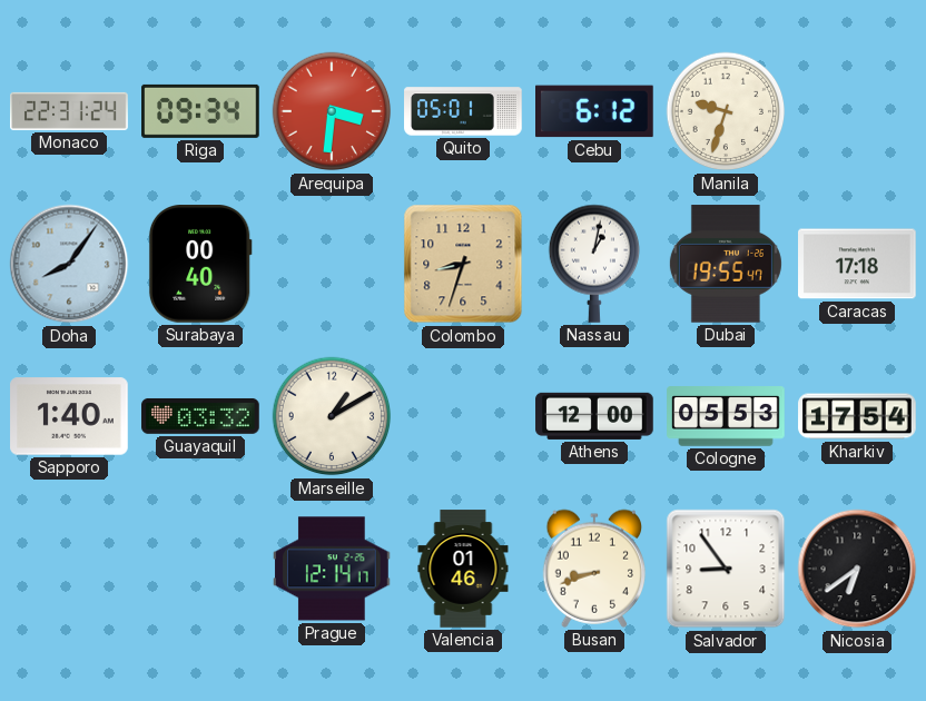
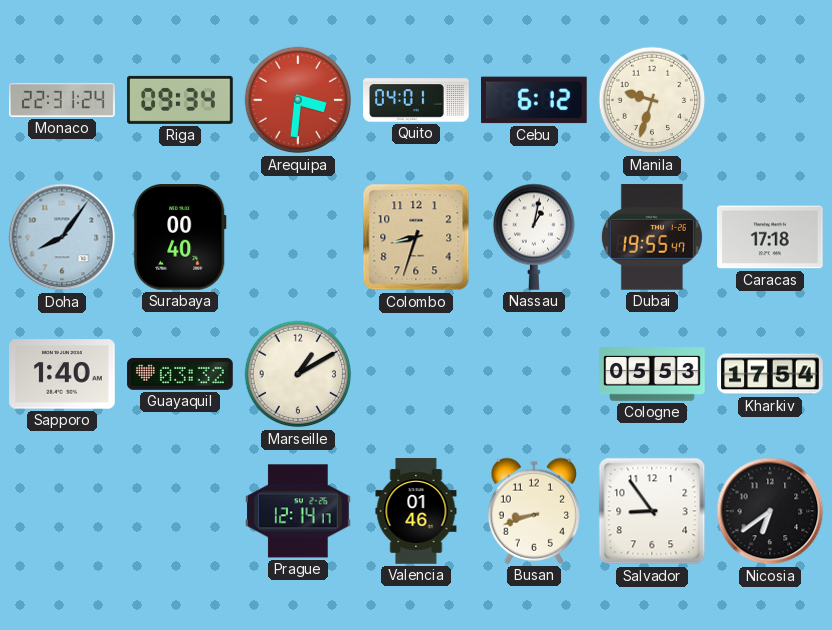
Quito: 05:01 -> 04:01 (416, 100)
Athens: 12:00 -> none (594, 416)
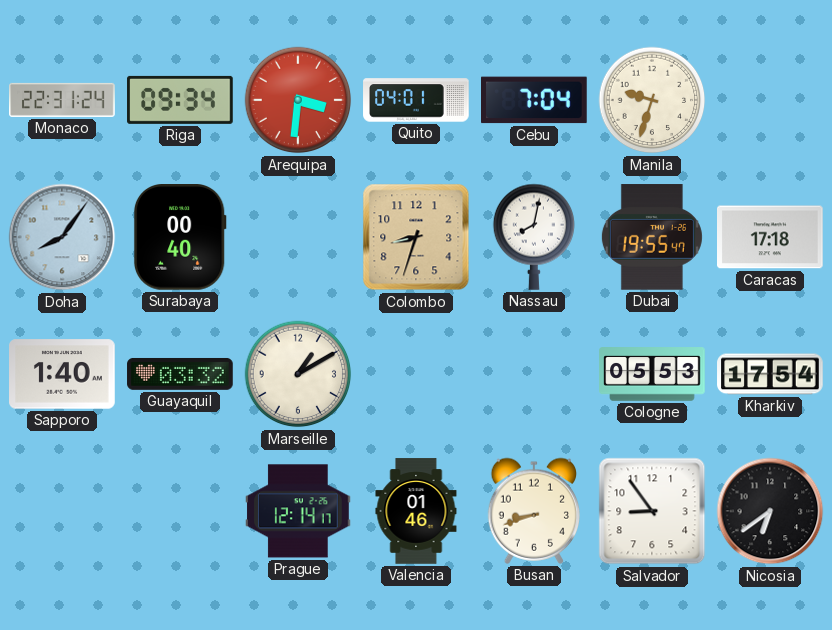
Cebu: 6:12 -> 7:04 (535, 100)
Nassau: 1:02 -> 8:02 (533, 237)
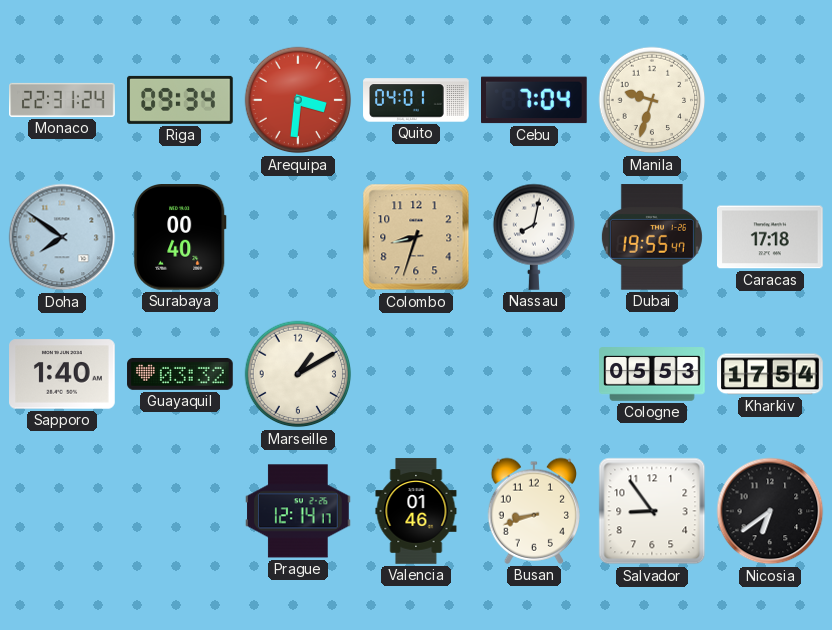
Doha: 8:06 -> 7:51 (62, 237)
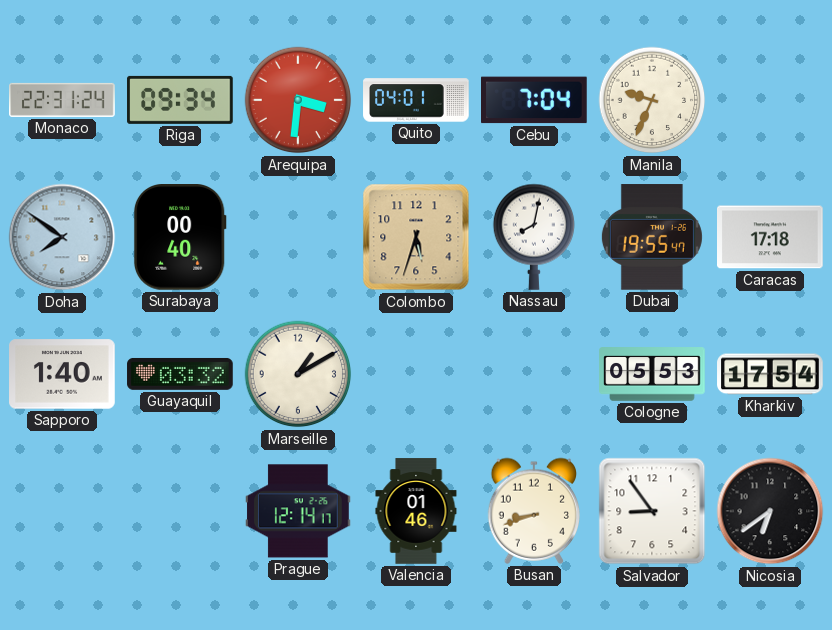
Manila: 9:33 -> 9:34 (652, 100)
Colombo: 8:33 -> 5:33 (416, 237)
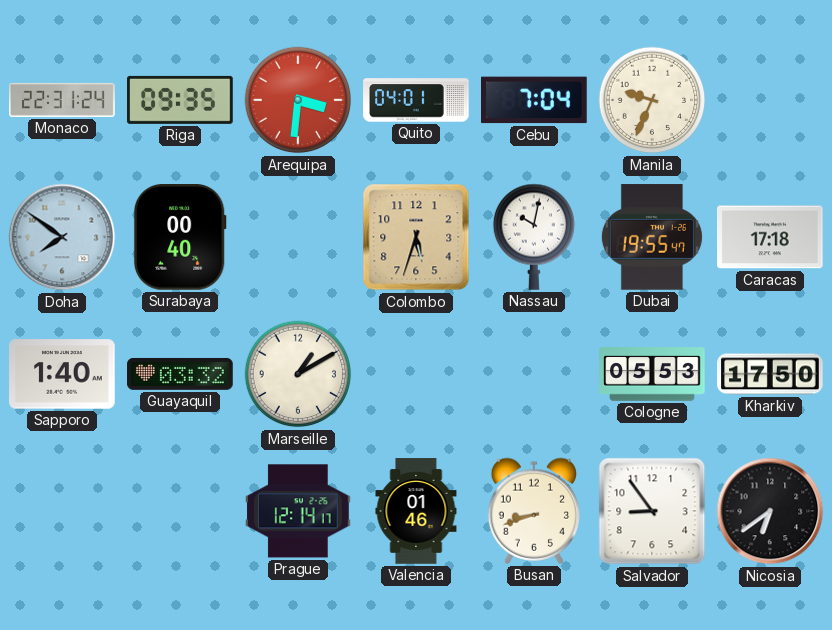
Riga: 09:34 -> 09:35 (180, 100)
Nassau: 8:02 -> 10:02 (533, 237)
Kharkiv: 17:54 -> 17:50 (770, 374)
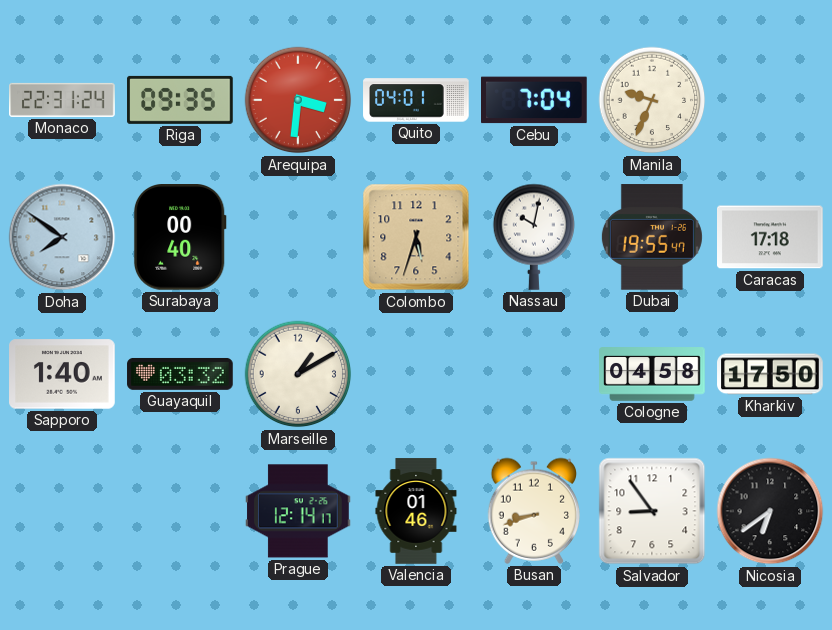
Cologne: 05:53 -> 04:58 (652, 374)
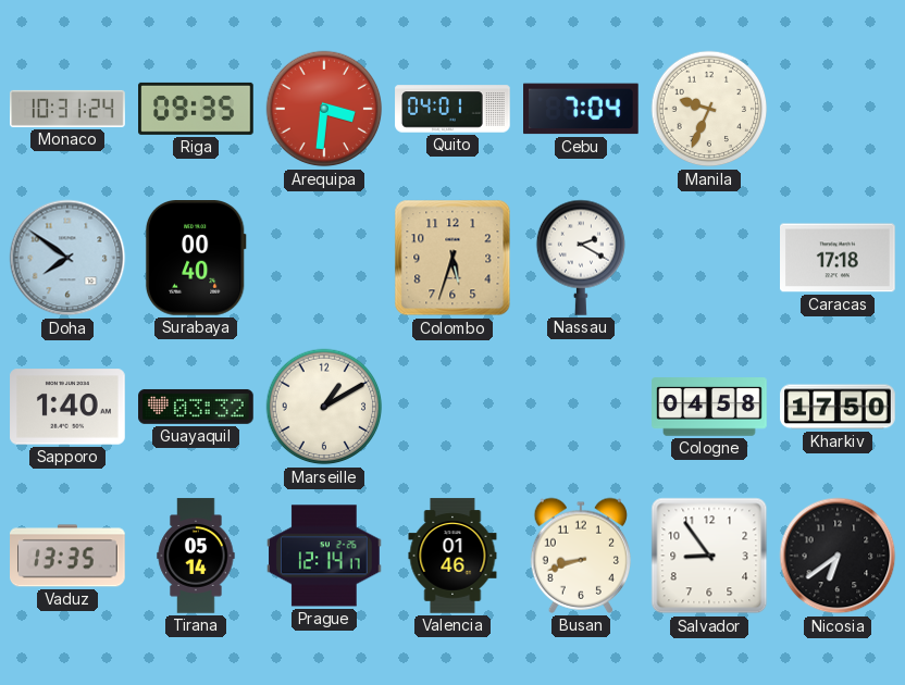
Monaco: 22:31 -> 10:31 (67, 109)
Nassau: 10:02 -> 2:20 (580, 258)
Dubai: 19:55 -> none (652, 237)
Vaduz: none -> 13:35 (67, 556)
Tirana: none -> 05:14 (196, 556)
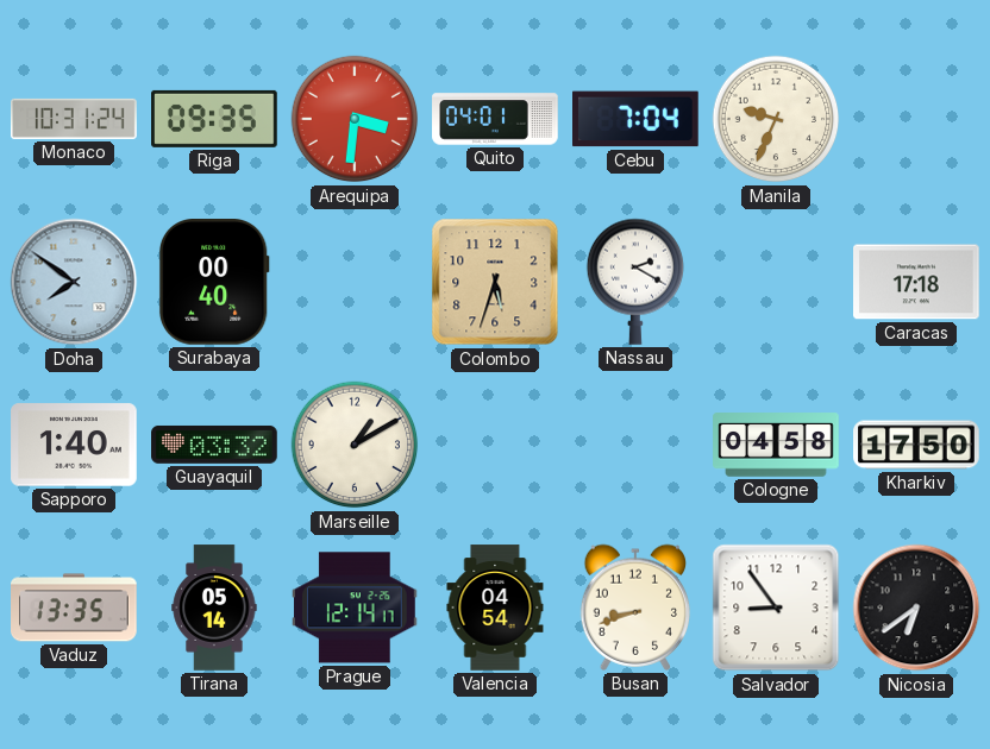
Valencia: 01:46 -> 04:54 (495, 608)
